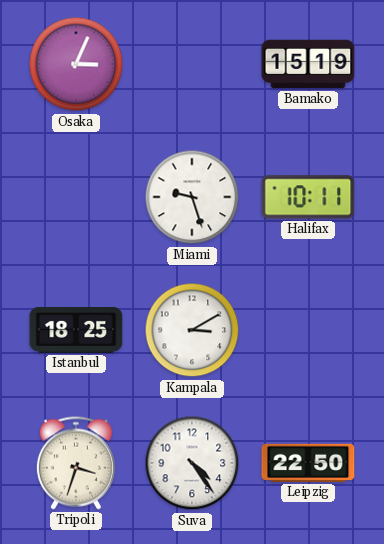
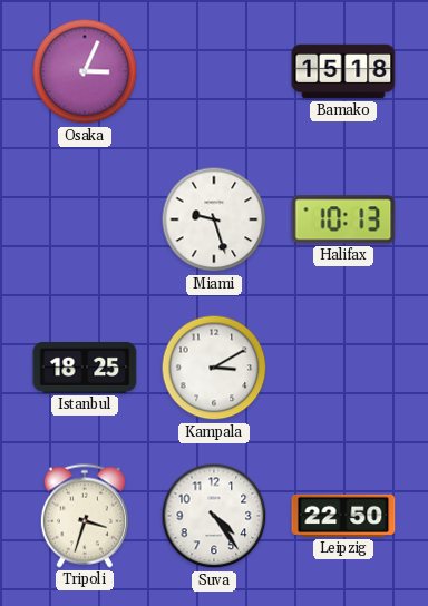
Bamako: 15:19 -> 15:18 (343, 71)
Halifax: 10:11 -> 10:13 (343, 219)
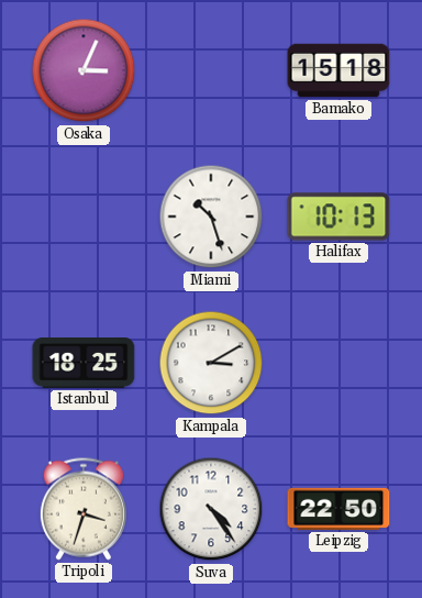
Miami: 9:27 -> 10:27 (211, 217)
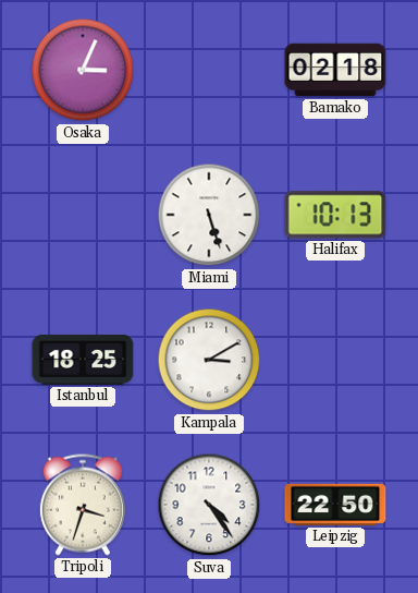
Bamako: 15:18 -> 02:18 (335, 70)
Miami: 10:27 -> 5:27 (209, 215)
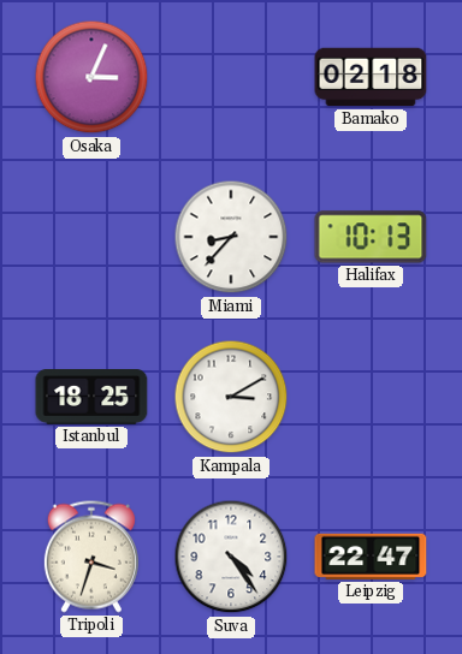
Miami: 5:27 -> 8:37 (231, 237)
Leipzig: 22:50 -> 22:47 (371, 557)
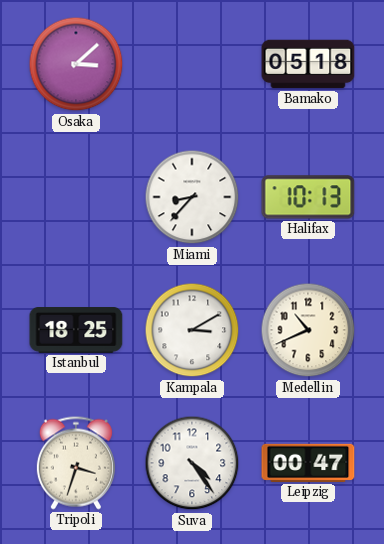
Osaka: 3:04 -> 3:08 (76, 64)
Bamako: 02:18 -> 05:18 (308, 64)
Medellin: none -> 10:41 (308, 330)
Leipzig: 22:47 -> 00:47 (308, 463)
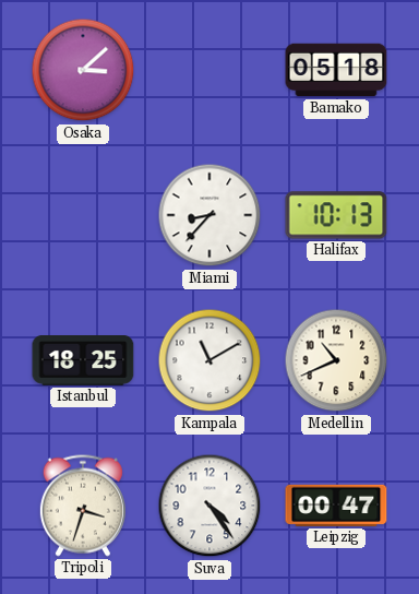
Kampala: 3:10 -> 11:10 (209, 360)
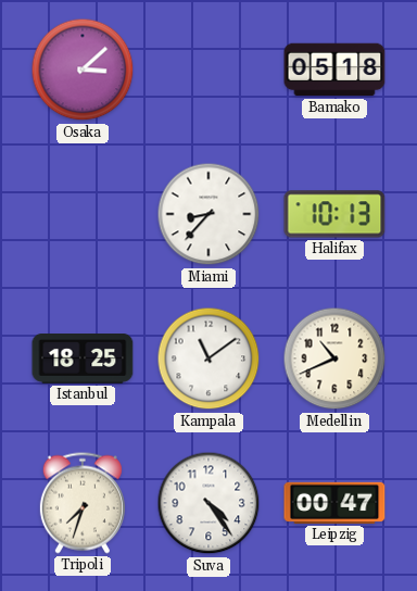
Kampala: 11:10 -> 11:09 (208, 359)
Tripoli: 3:33 -> 7:33 (83, 503)
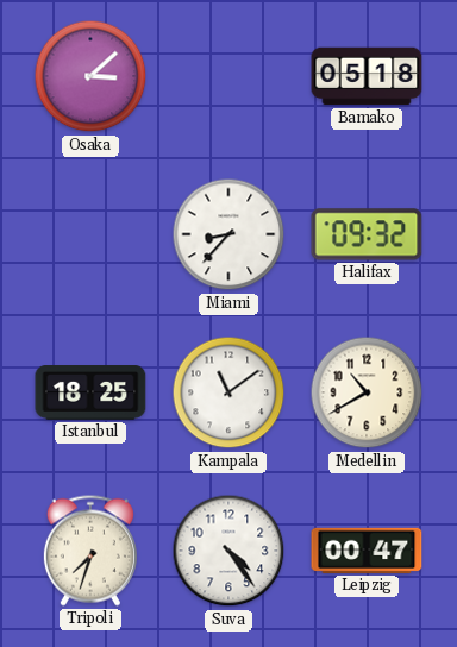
Halifax: 10:13 -> 09:32 (367, 234)
Medellin: 10:41 -> 10:40 (367, 392)
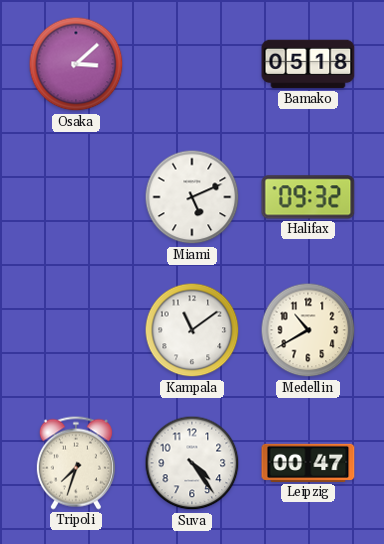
Miami: 8:37 -> 5:11 (192, 197)
Istanbul: 18:25 -> none (90, 394)
